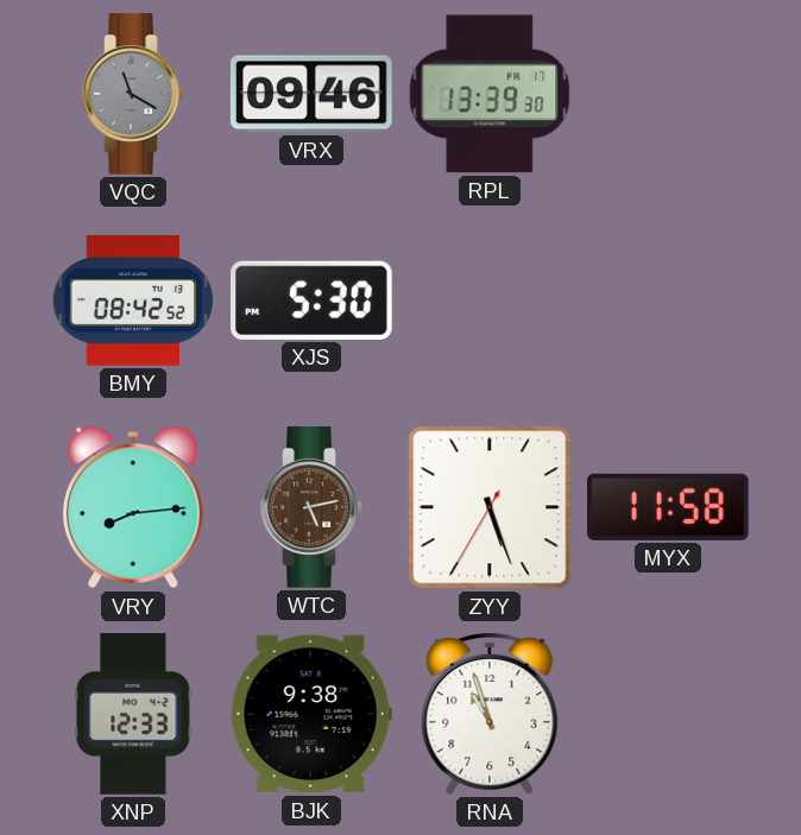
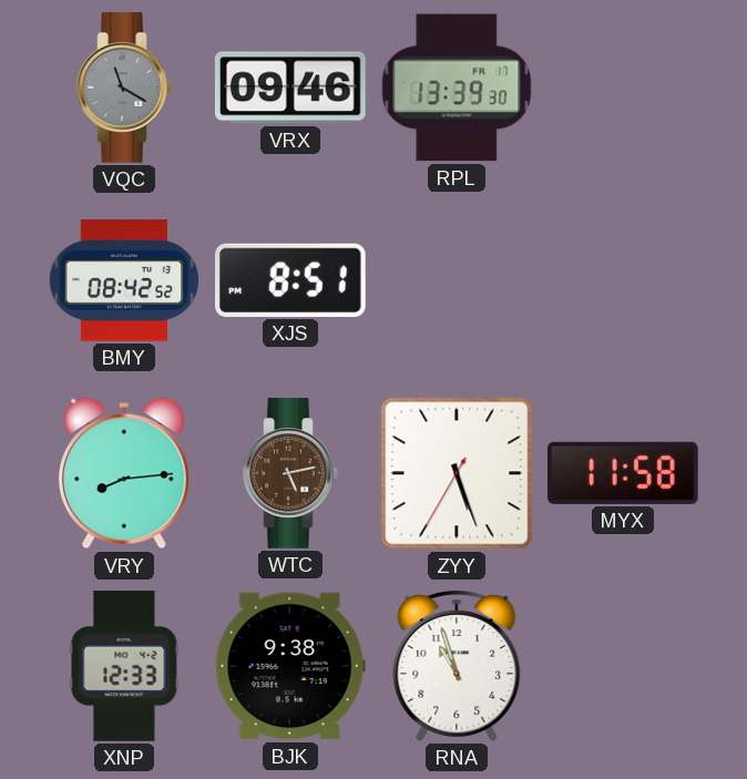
XJS: 5:30 -> 8:51 (291, 280)
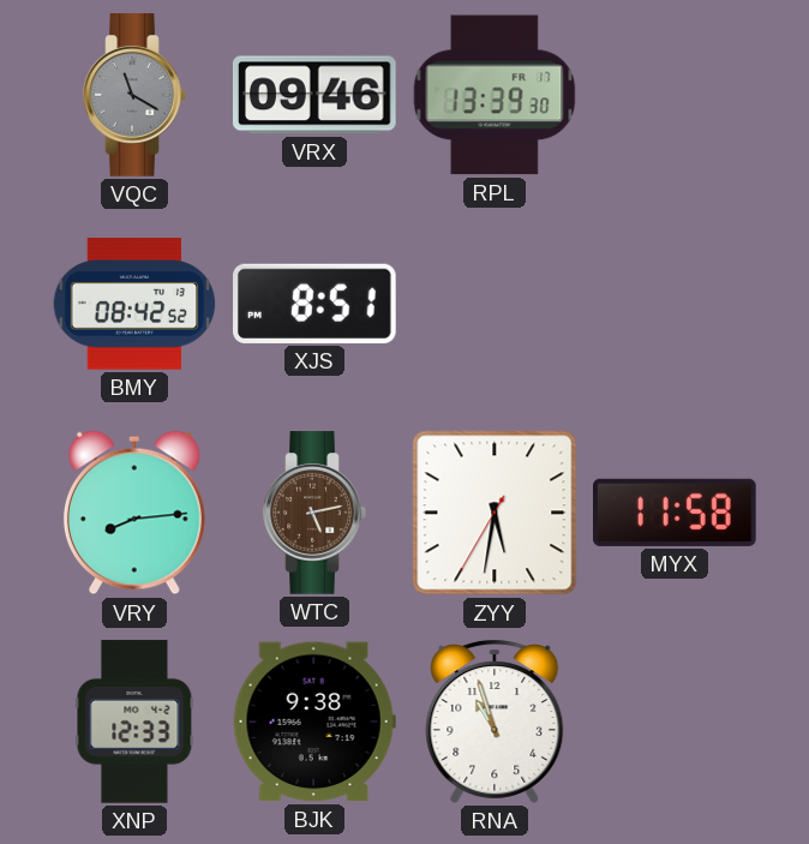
ZYY: 5:26 -> 5:31 (495, 513)
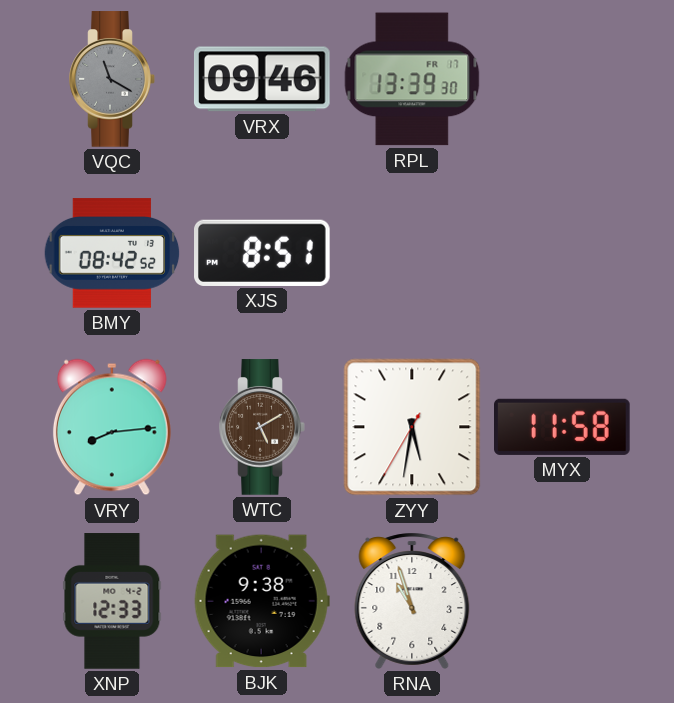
WTC: 5:13 -> 5:10 (262, 427)
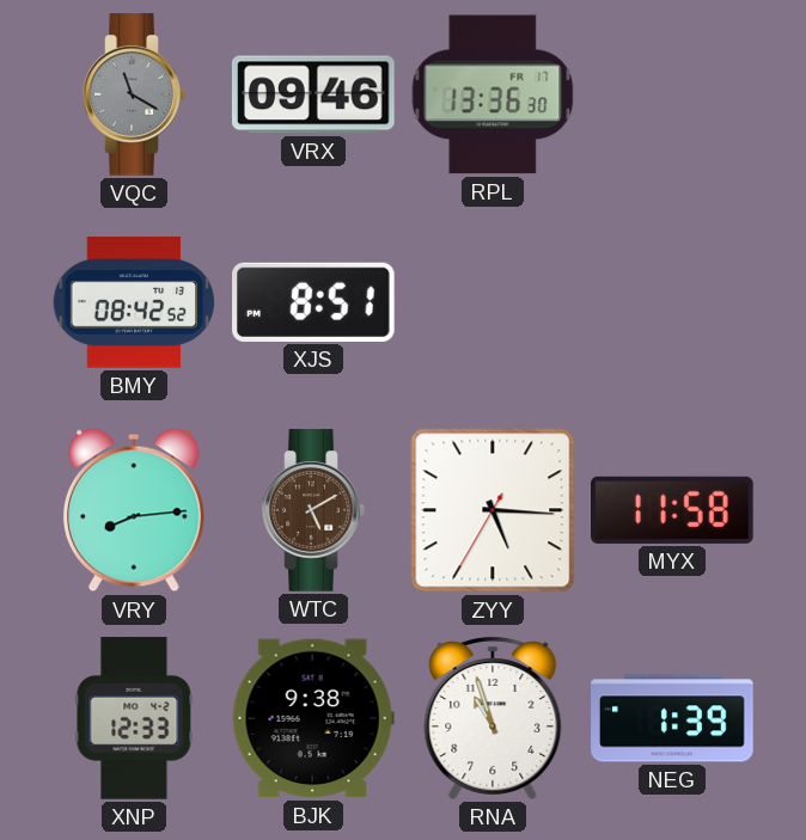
RPL: 13:39 -> 13:36 (493, 94)
ZYY: 5:31 -> 5:15 (493, 510)
NEG: none -> 1:39 (672, 718)
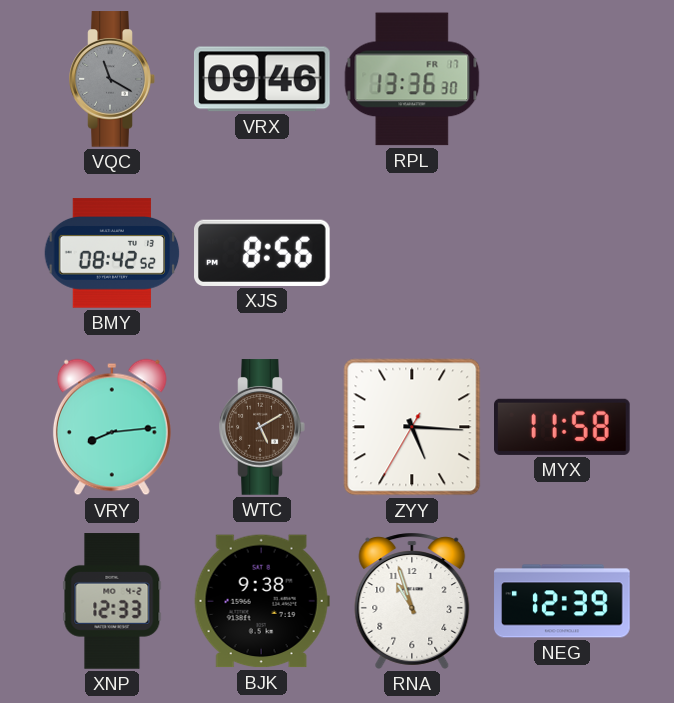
XJS: 8:51 -> 8:56 (263, 253)
NEG: 1:39 -> 12:39 (562, 601)
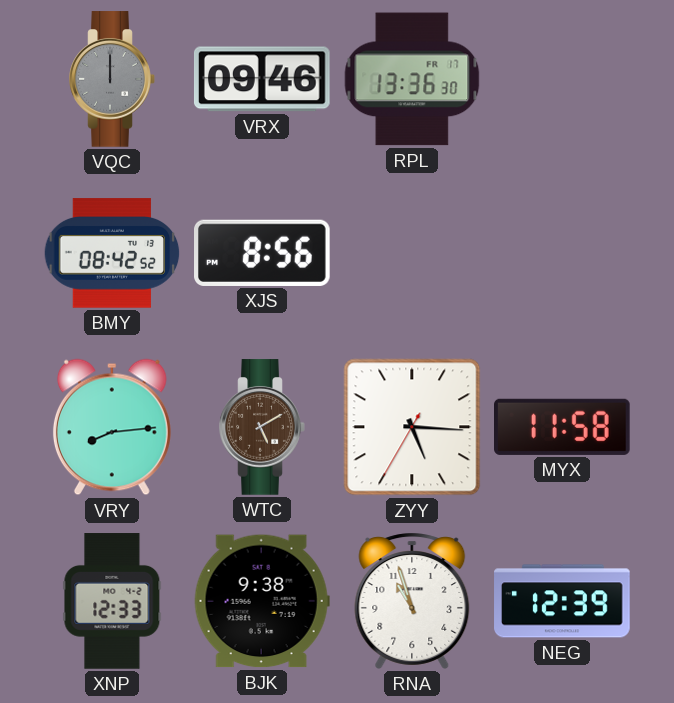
VQC: 11:20 -> 12:00 (112, 79)
